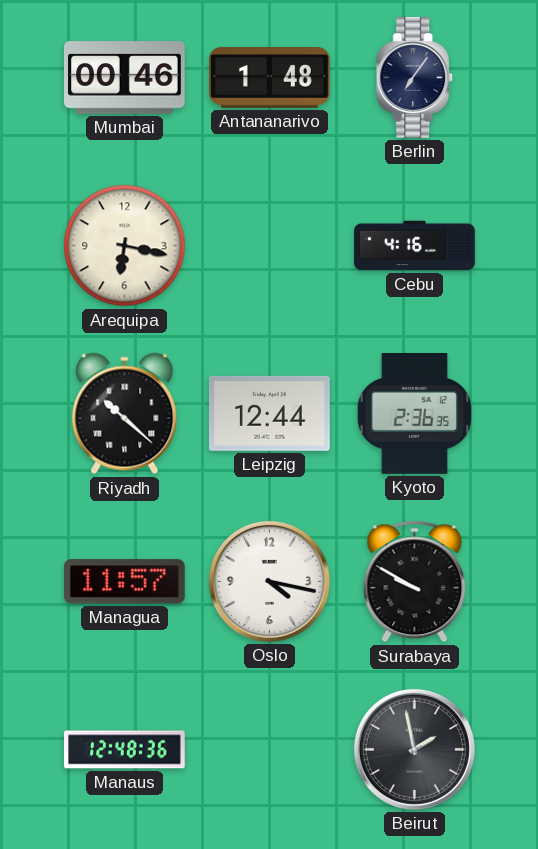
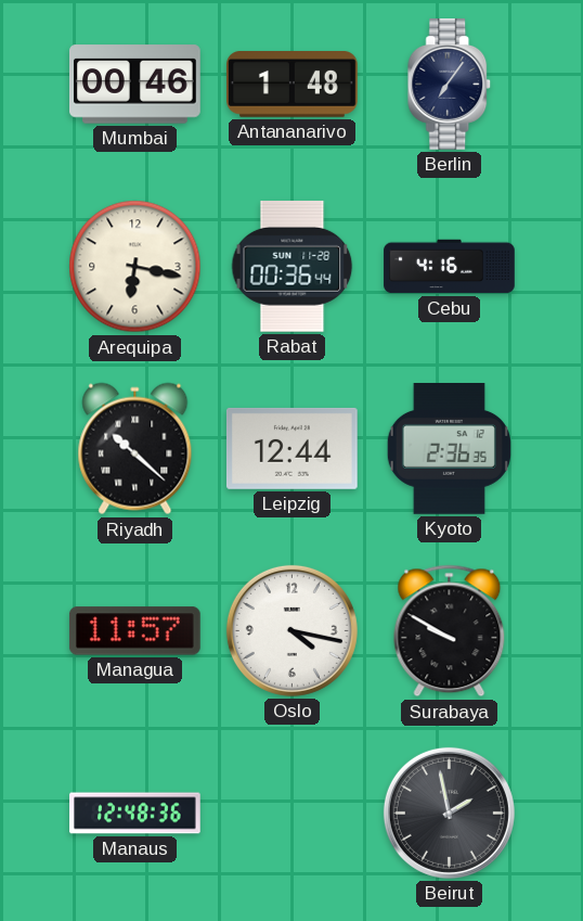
Rabat: none -> 00:36 (293, 266)
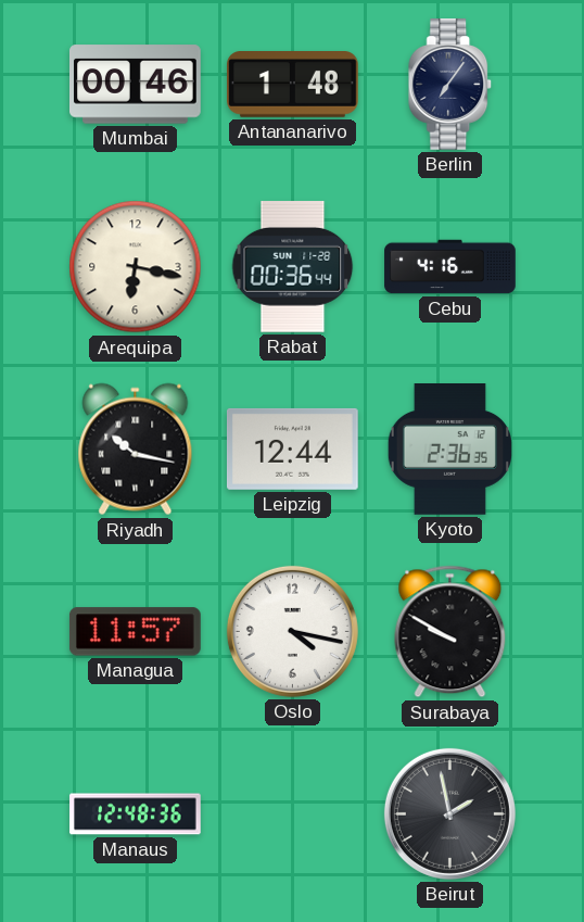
Riyadh: 10:22 -> 10:17 (136, 450)
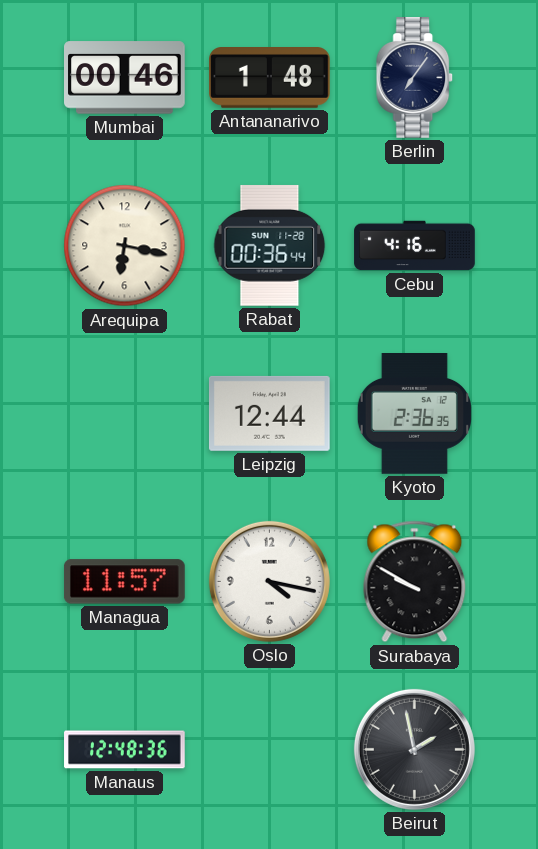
Riyadh: 10:17 -> none (136, 450)
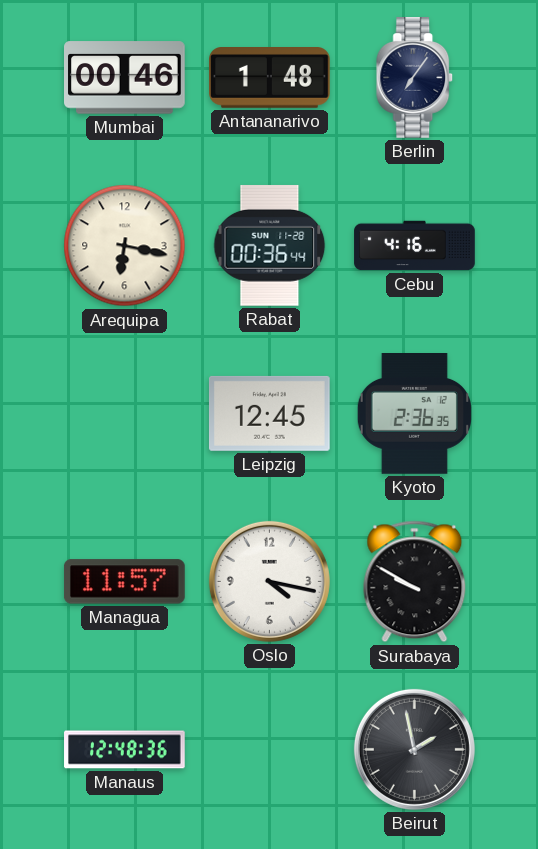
Leipzig: 12:44 -> 12:45 (269, 413)
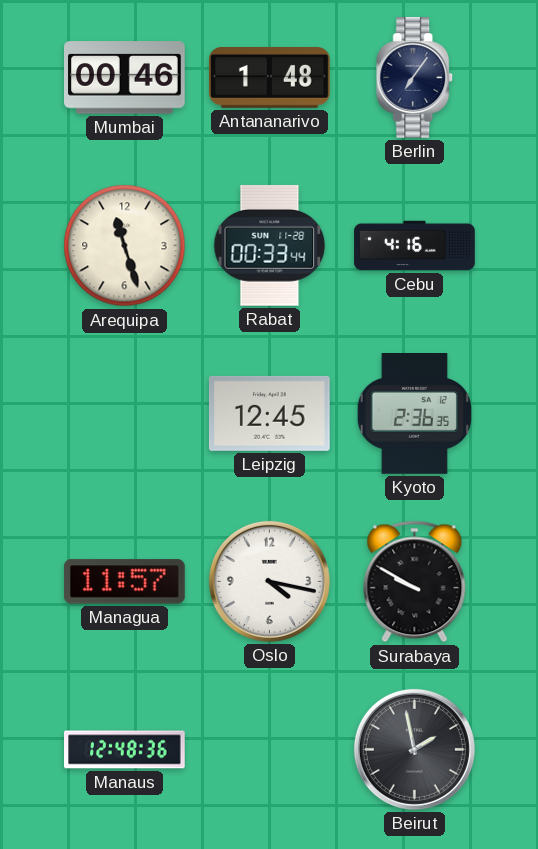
Arequipa: 6:17 -> 11:27 (125, 246)
Rabat: 00:36 -> 00:33 (270, 245)
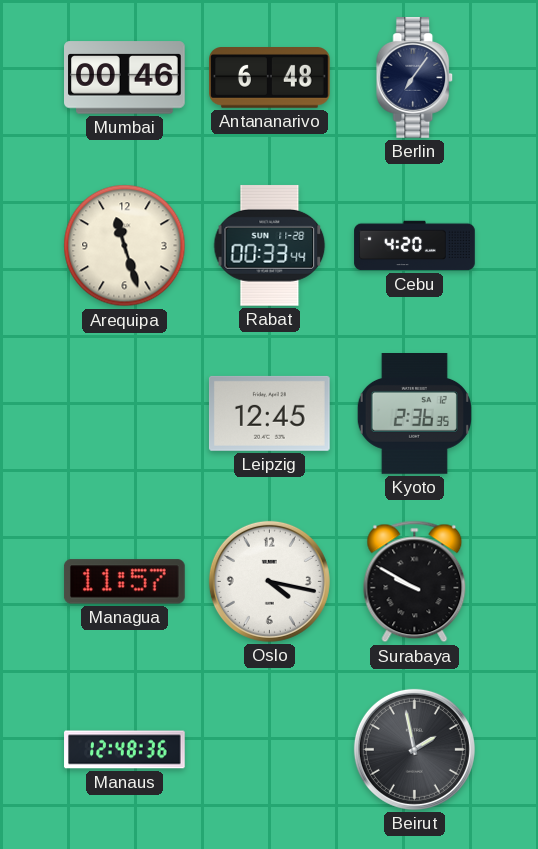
Antananarivo: 1:48 -> 6:48 (270, 78)
Cebu: 4:16 -> 4:20 (415, 246)
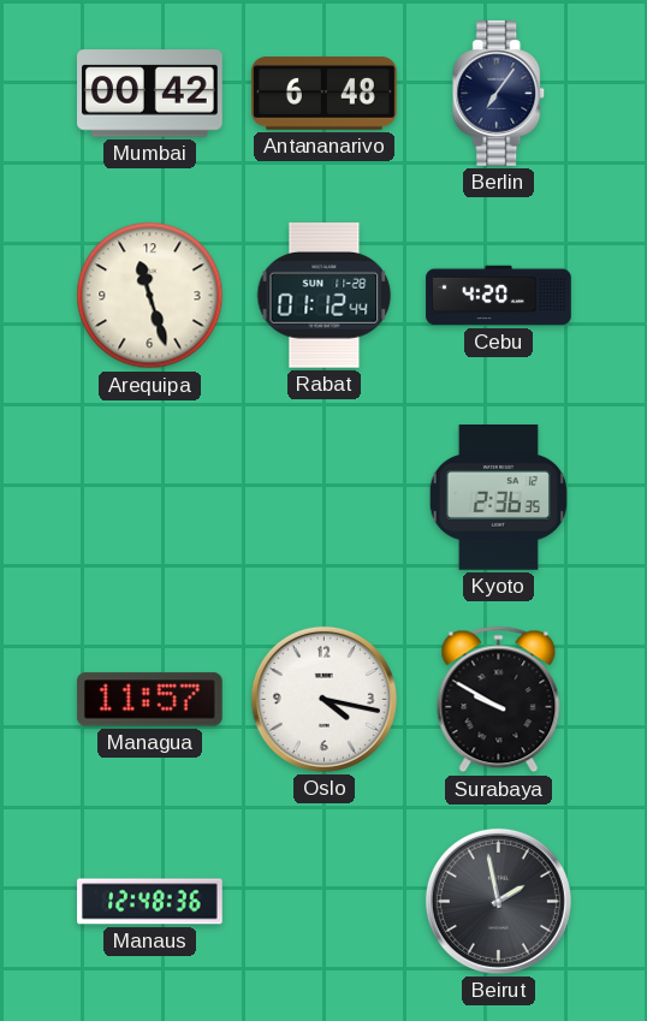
Mumbai: 00:46 -> 00:42 (150, 94)
Rabat: 00:33 -> 01:12 (325, 295)
Leipzig: 12:45 -> none (269, 413)
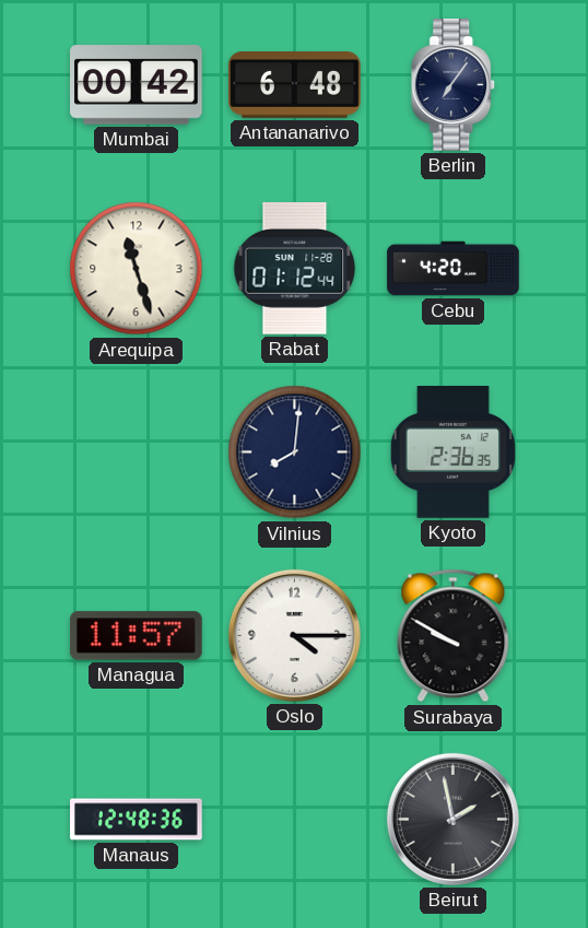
Vilnius: none -> 8:01 (295, 453)
Oslo: 4:17 -> 4:15 (294, 635)
